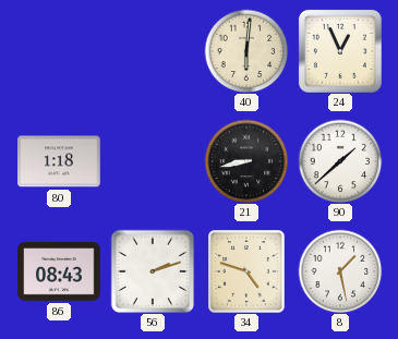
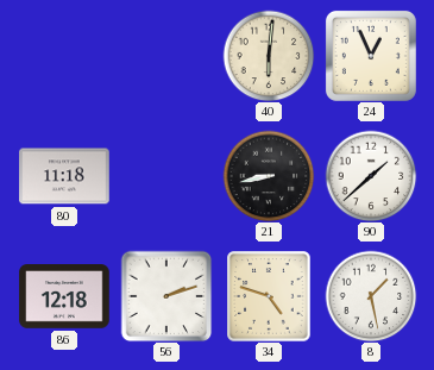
80: 1:18 -> 11:18 (64, 176)
86: 08:43 -> 12:18 (64, 296)
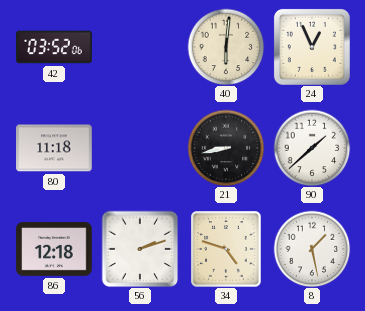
42: none -> 03:52 (54, 47)
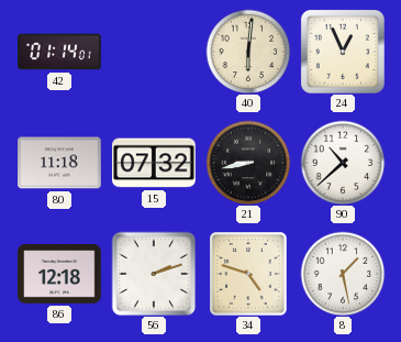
42: 03:52 -> 01:14 (59, 52)
15: none -> 07:32 (154, 163)
90: 1:38 -> 10:38 (343, 163)
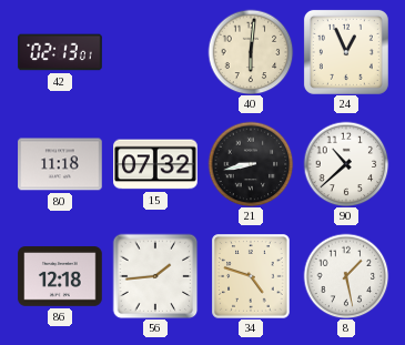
42: 01:14 -> 02:13 (60, 52)
56: 2:12 -> 1:44 (155, 276)
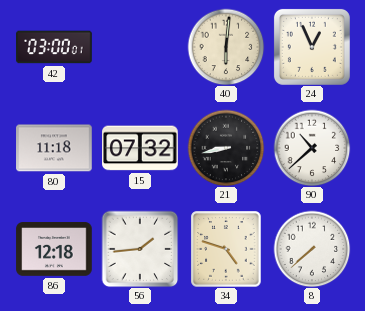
42: 02:13 -> 03:00 (54, 47)
8: 1:28 -> 7:38 (312, 249)
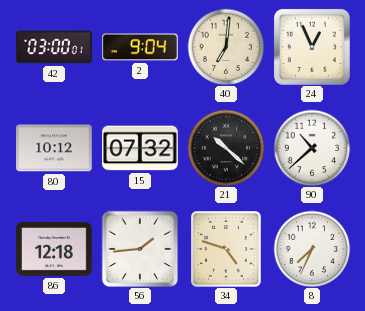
2: none -> 9:04 (140, 47)
40: 6:01 -> 7:01 (226, 47)
80: 11:18 -> 10:12 (54, 148)
21: 8:43 -> 10:22 (226, 148)
8: 7:38 -> 7:34 (312, 249)
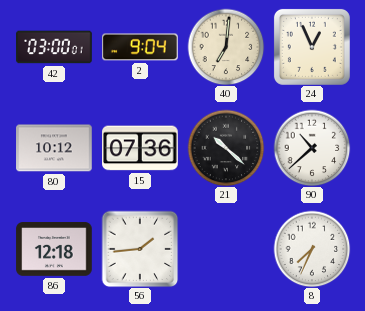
15: 07:32 -> 07:36 (140, 148)
34: 4:48 -> none (226, 249)
